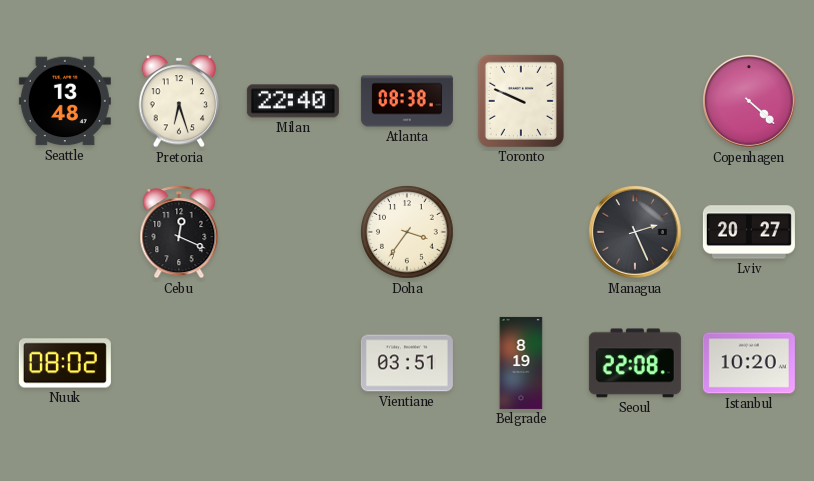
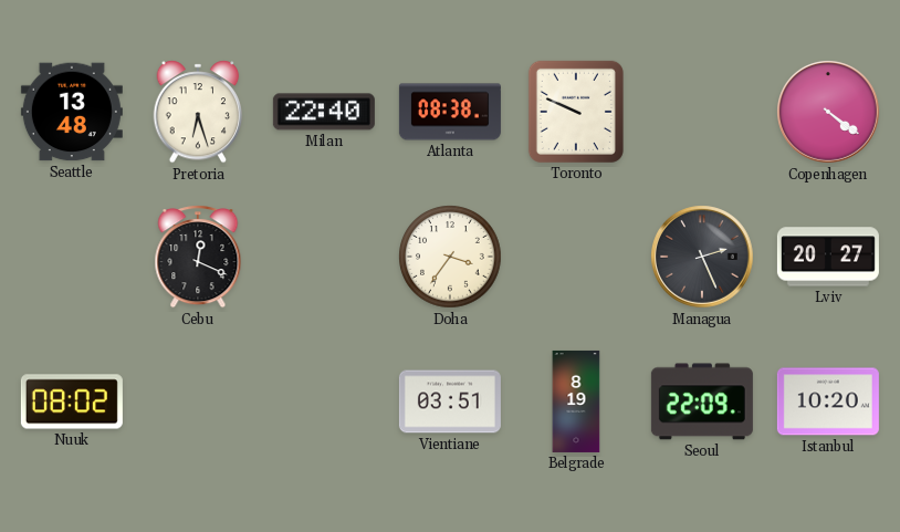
Copenhagen: 4:22 -> 4:21 (829, 113)
Seoul: 22:08 -> 22:09 (702, 401)
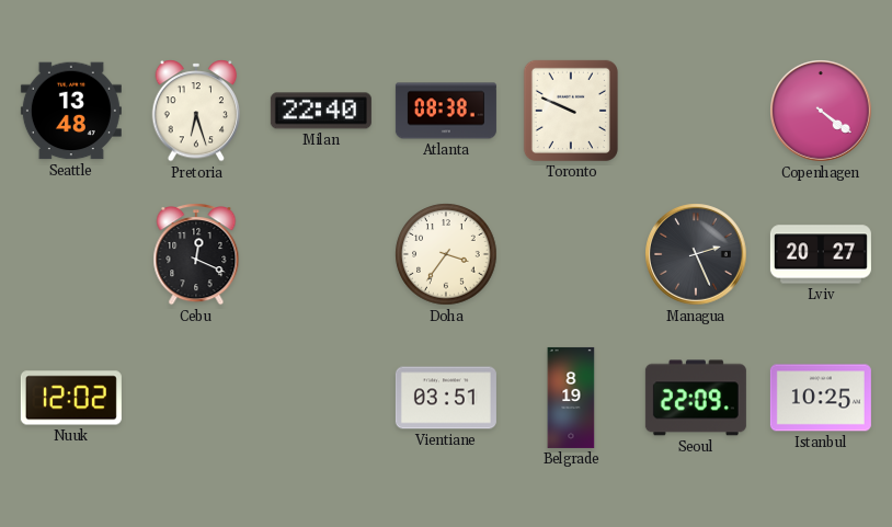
Nuuk: 08:02 -> 12:02 (71, 398)
Istanbul: 10:20 -> 10:25 (821, 398)
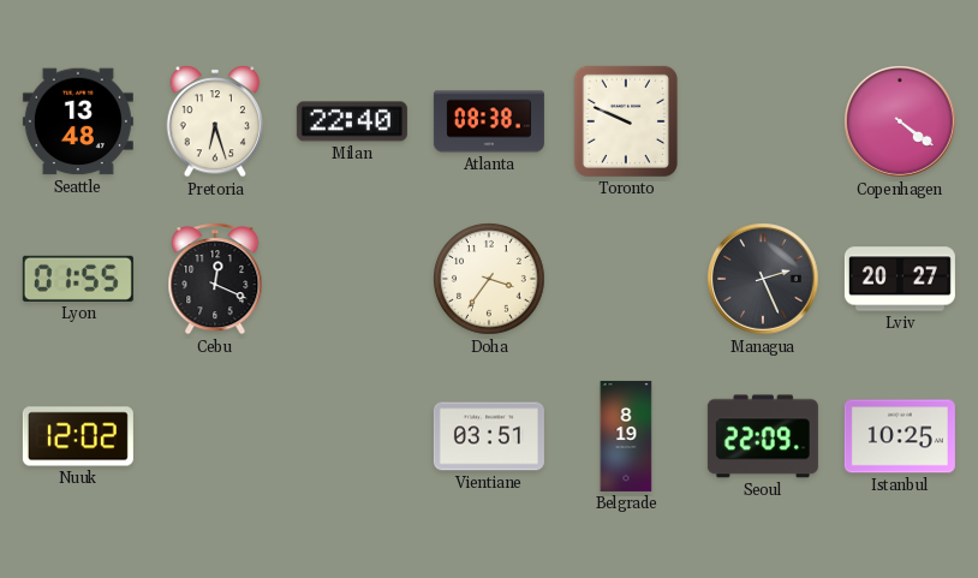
Lyon: none -> 01:55 (78, 279)
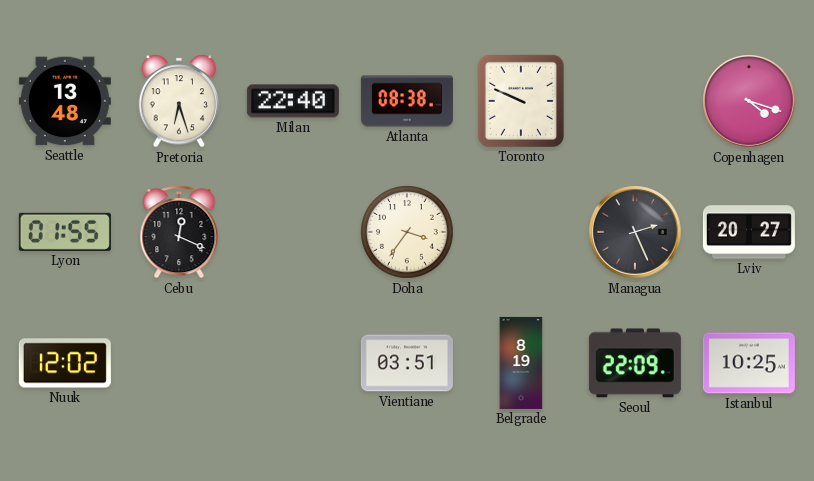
Copenhagen: 4:21 -> 4:18 (750, 102)
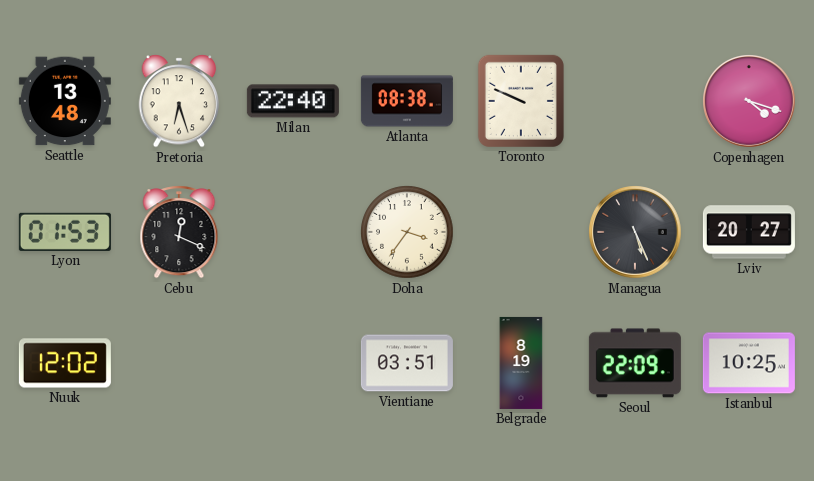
Lyon: 01:55 -> 01:53 (65, 232)
Managua: 2:26 -> 5:26 (636, 233)
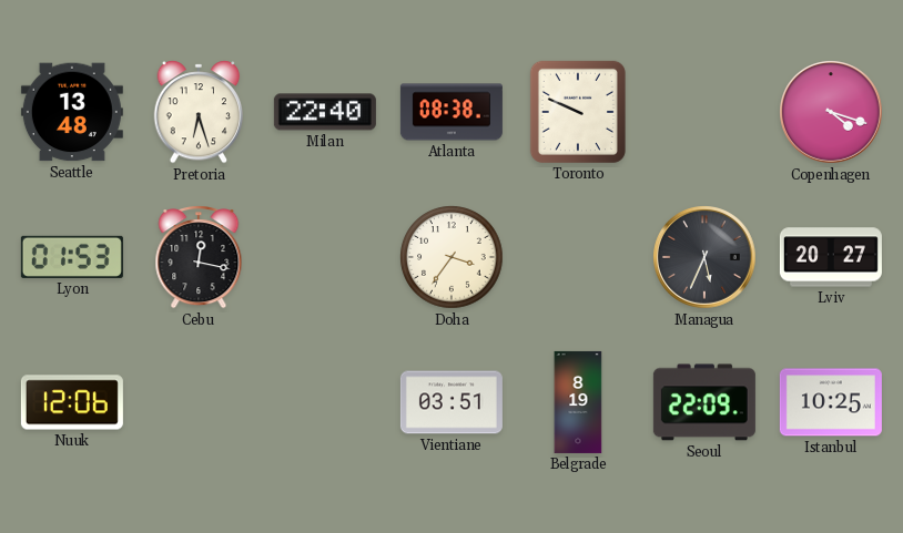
Cebu: 12:19 -> 12:17 (199, 257)
Managua: 5:26 -> 5:34 (706, 258)
Nuuk: 12:02 -> 12:06 (72, 402)
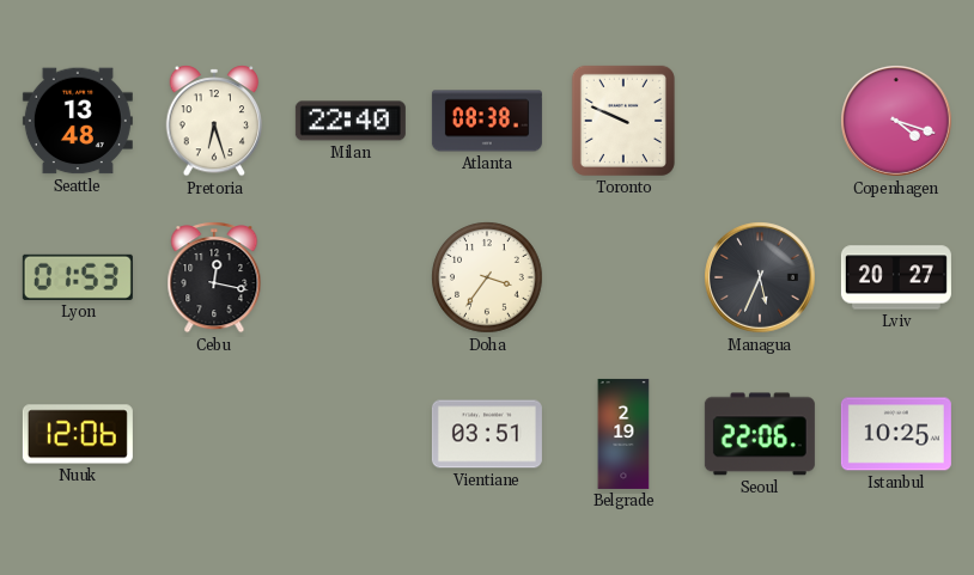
Belgrade: 8:19 -> 2:19 (623, 434)
Seoul: 22:09 -> 22:06 (760, 434)
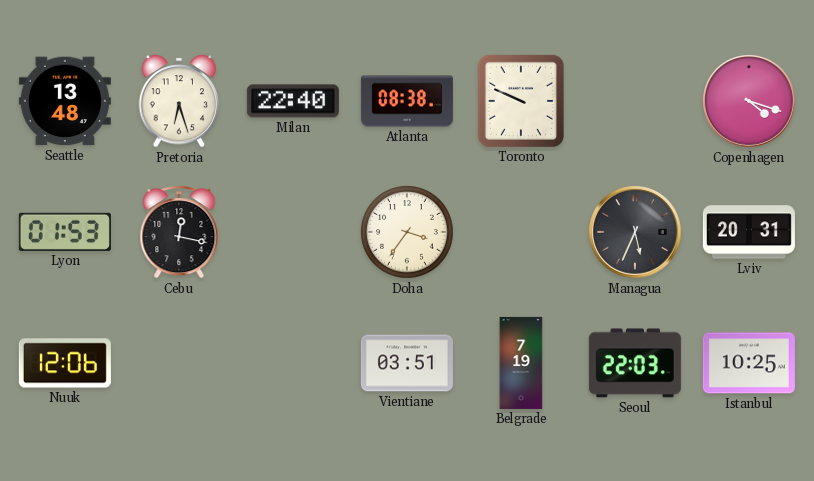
Lviv: 20:27 -> 20:31 (749, 232)
Belgrade: 2:19 -> 7:19 (521, 363)
Seoul: 22:06 -> 22:03 (635, 363)
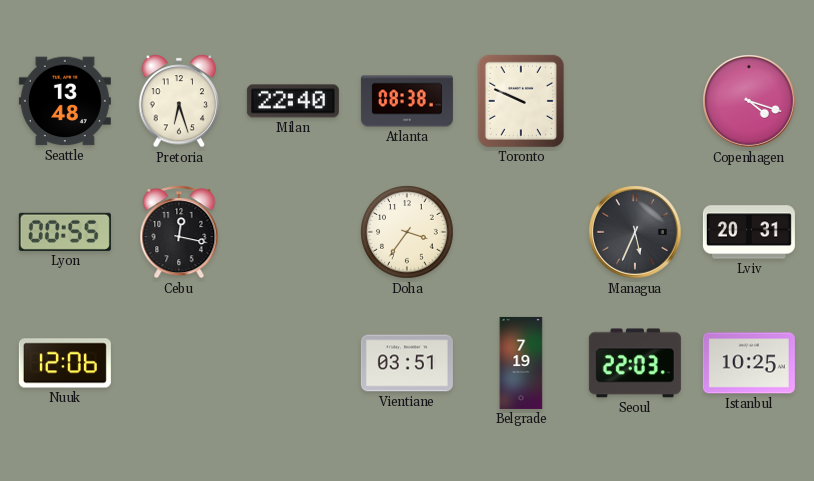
Lyon: 01:53 -> 00:55 (65, 232)
